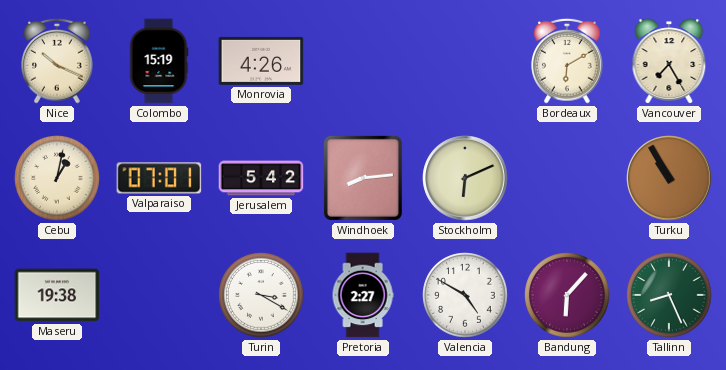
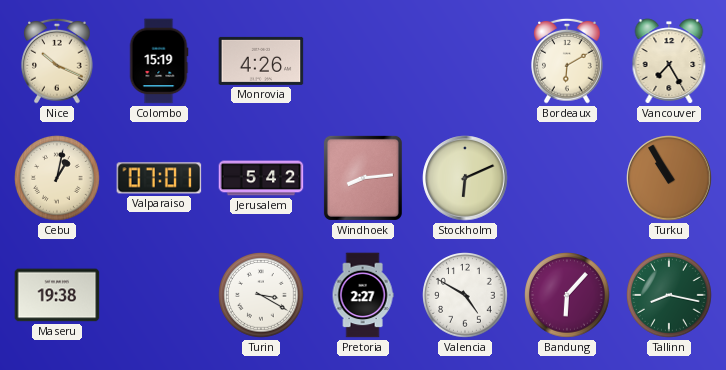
Tallinn: 8:26 -> 8:17 (669, 295)
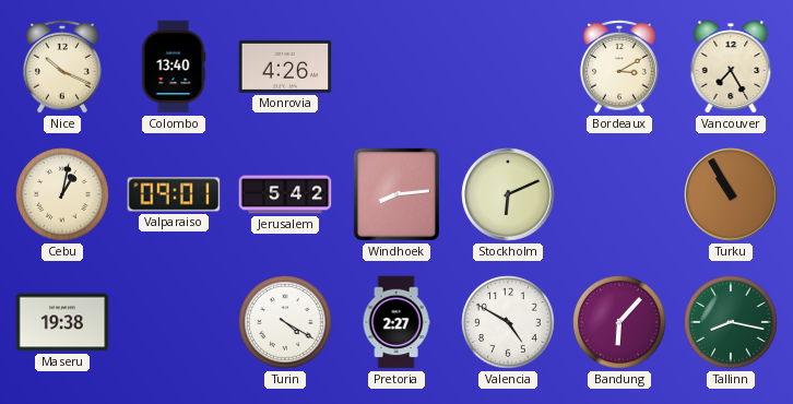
Colombo: 15:19 -> 13:40 (174, 67)
Bordeaux: 6:10 -> 3:10 (619, 67)
Valparaiso: 07:01 -> 09:01 (174, 194)
Turin: 3:20 -> 4:20 (285, 322)
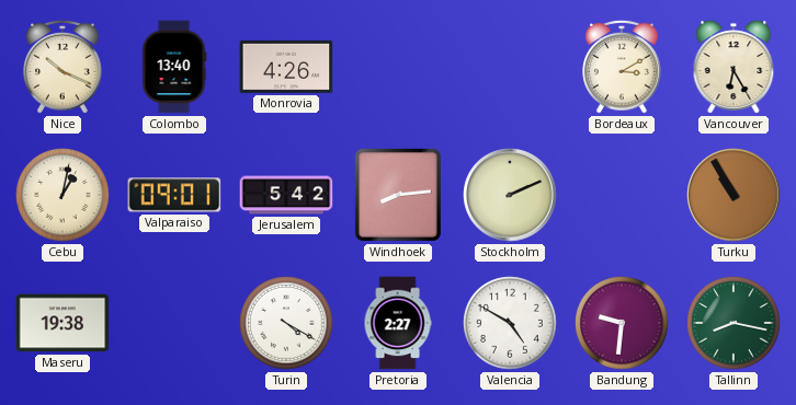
Vancouver: 7:25 -> 6:25 (734, 67)
Stockholm: 6:11 -> 2:11 (510, 195)
Bandung: 6:07 -> 9:31 (622, 323)
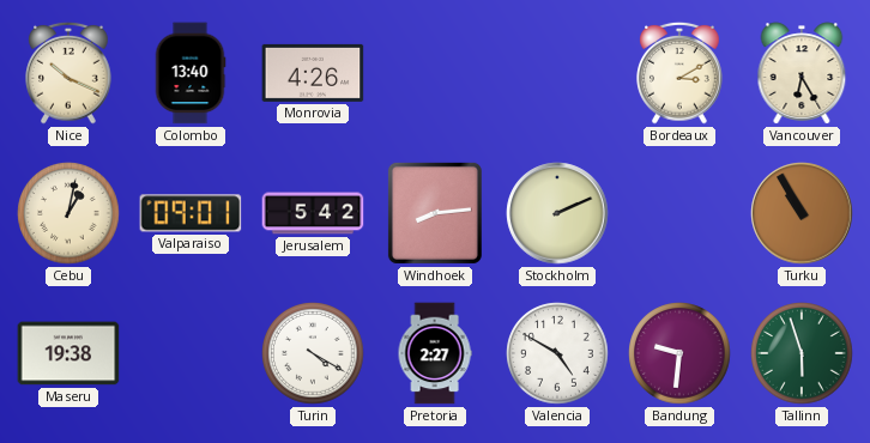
Tallinn: 8:17 -> 5:57 (802, 353)
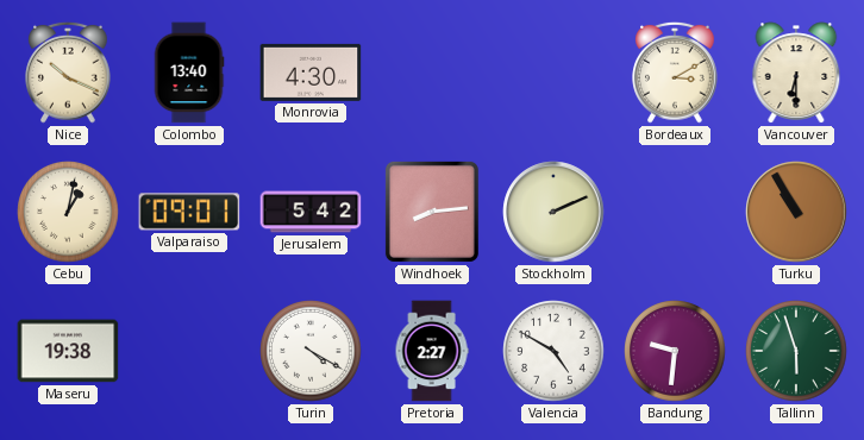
Monrovia: 4:26 -> 4:30 (311, 73)
Vancouver: 6:25 -> 6:30 (796, 73)
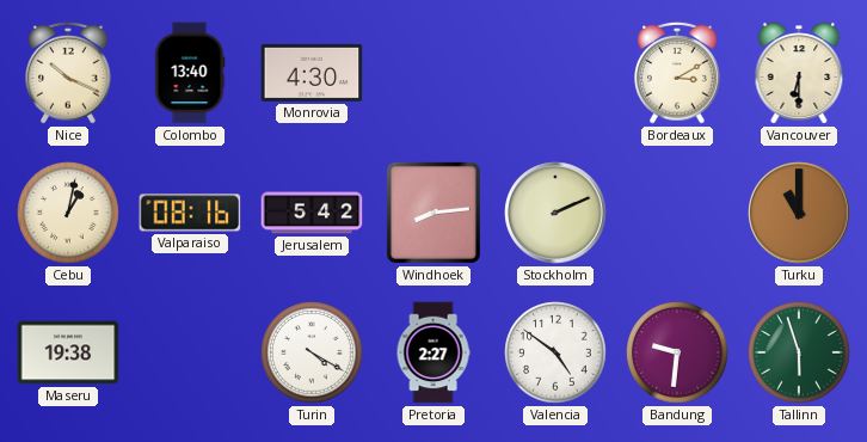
Valparaiso: 09:01 -> 08:16 (190, 213)
Turku: 10:55 -> 11:00 (799, 213)
Valencia: 4:50 -> 4:51 (555, 352)
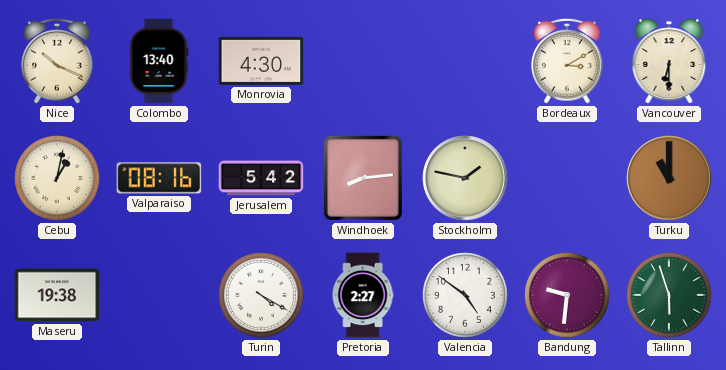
Stockholm: 2:11 -> 1:47 (465, 178)
